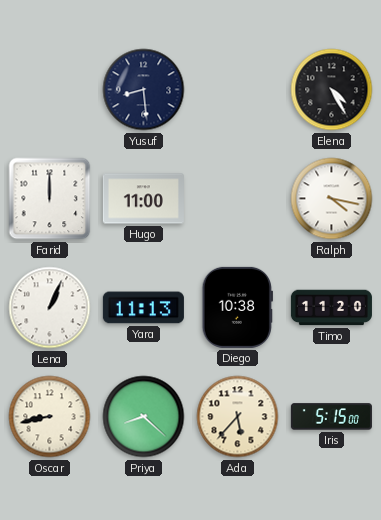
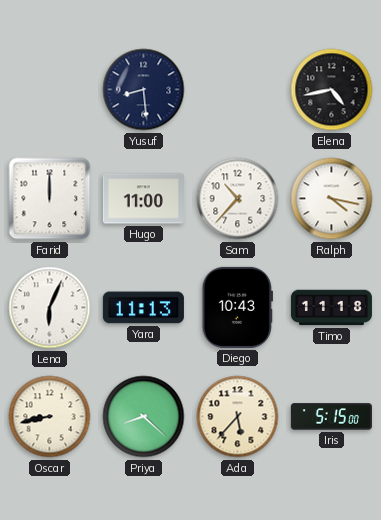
Elena: 4:25 -> 4:43 (332, 90)
Sam: none -> 10:37 (238, 199)
Lena: 1:04 -> 6:04 (50, 308)
Diego: 10:38 -> 10:43 (237, 307)
Timo: 11:20 -> 11:18 (331, 308)
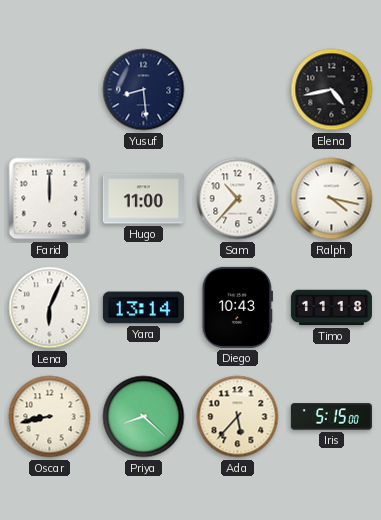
Yara: 11:13 -> 13:14 (143, 308)
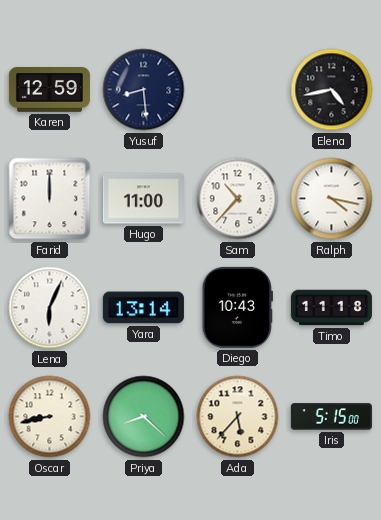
Karen: none -> 12:59 (49, 90)
